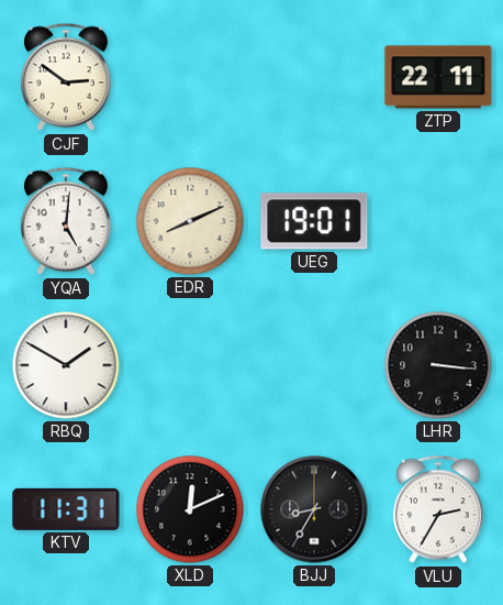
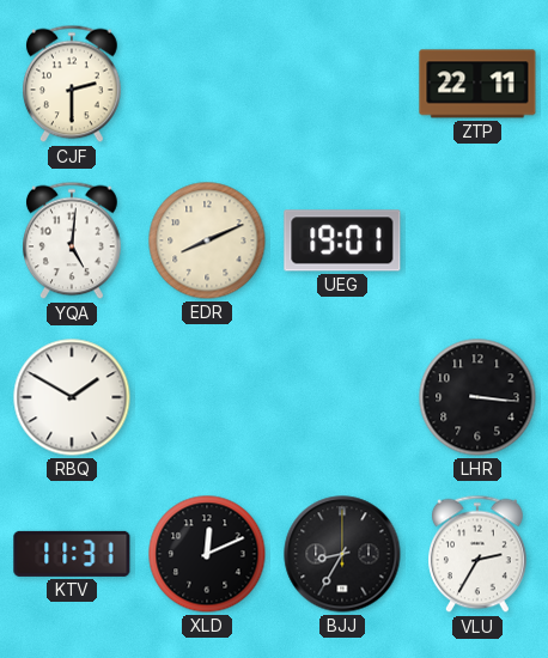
CJF: 2:51 -> 2:30 (73, 84)
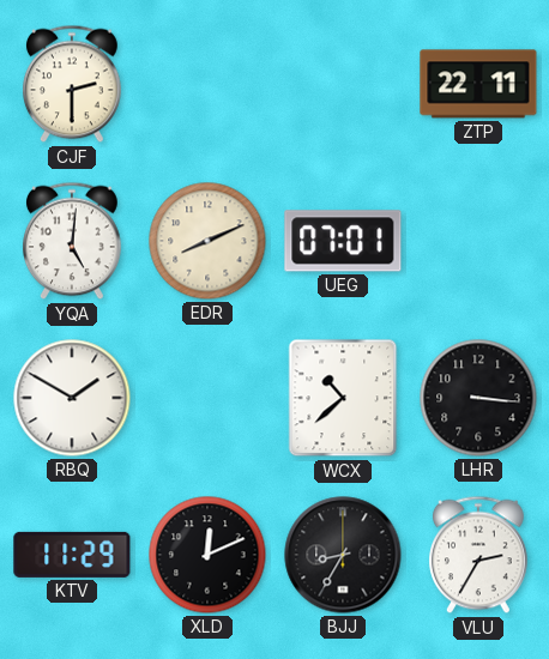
UEG: 19:01 -> 07:01 (343, 241)
WCX: none -> 10:38 (343, 398)
KTV: 11:31 -> 11:29 (72, 555)
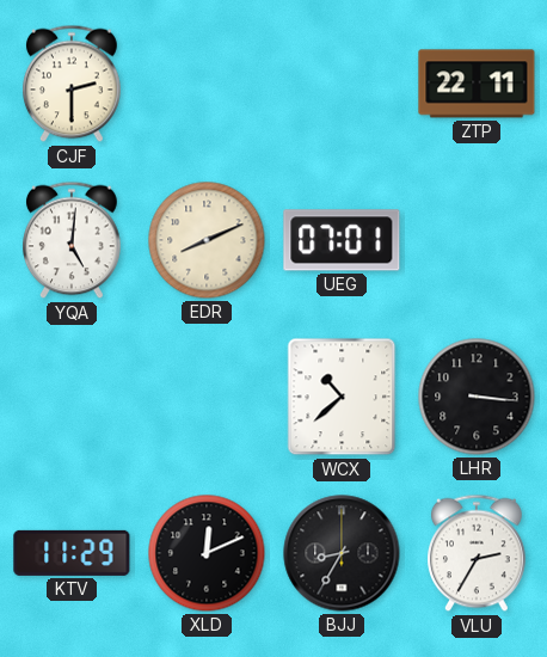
RBQ: 1:50 -> none (72, 398)
